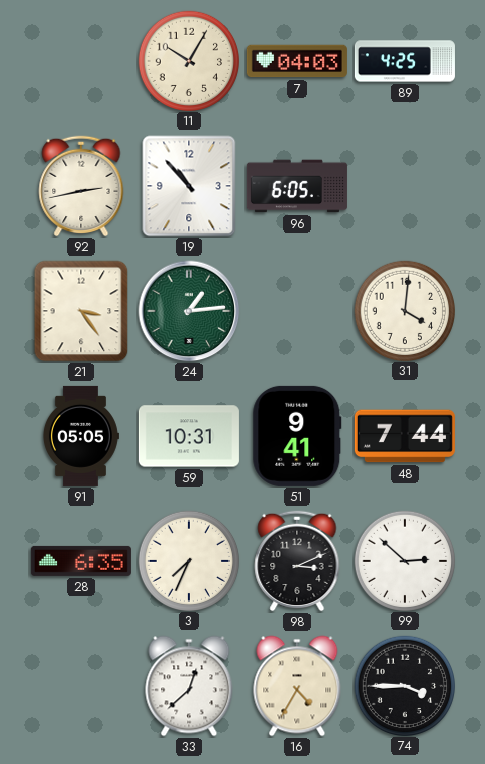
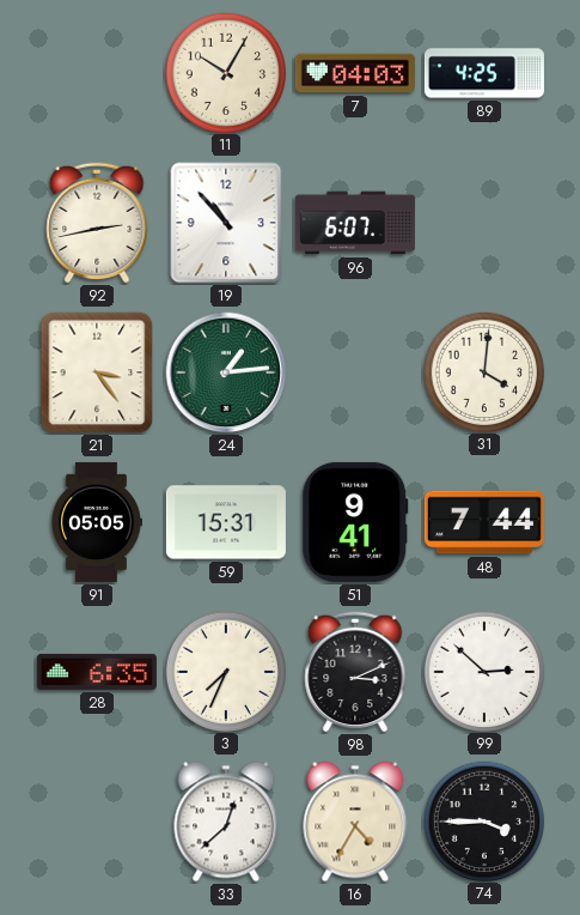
96: 6:05 -> 6:07 (355, 223)
59: 10:31 -> 15:31 (226, 522)
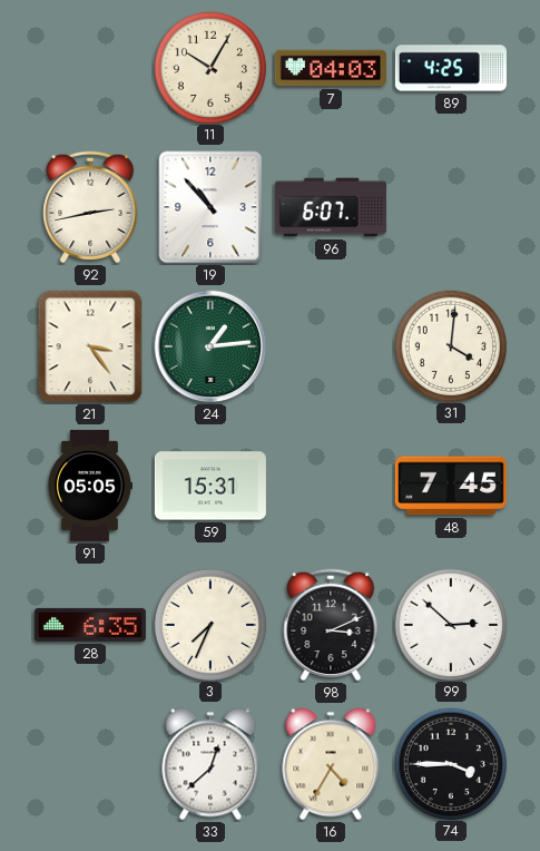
51: 9:41 -> none (355, 522)
48: 7:44 -> 7:45 (451, 486)
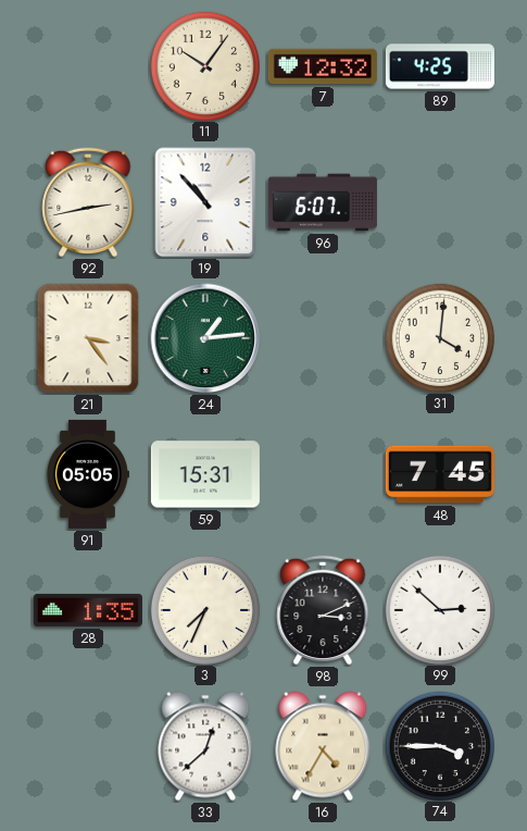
11: 10:05 -> 10:06 (205, 65)
7: 04:03 -> 12:32 (323, 66)
28: 6:35 -> 1:35 (88, 610)
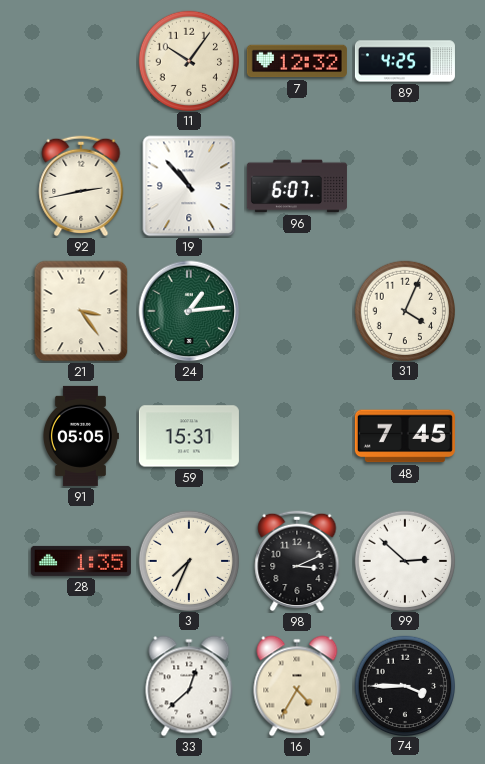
31: 4:01 -> 4:04 (405, 310)
